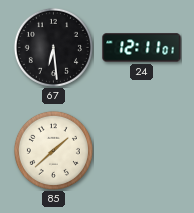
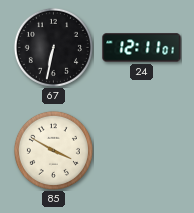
67: 6:29 -> 6:32 (53, 47)
85: 1:38 -> 3:50 (53, 150)
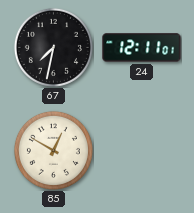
67: 6:32 -> 7:32 (53, 47)
85: 3:50 -> 12:50 (53, 150)
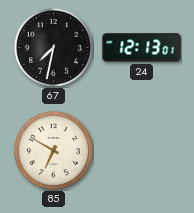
24: 12:11 -> 12:13 (142, 48)
85: 12:50 -> 6:50 (53, 150)
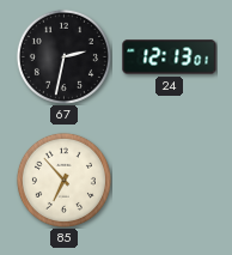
67: 7:32 -> 2:32 (63, 56)
85: 6:50 -> 6:53 (63, 180)
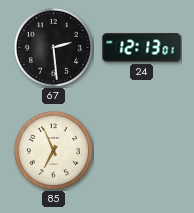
67: 2:32 -> 2:29 (53, 47)
85: 6:53 -> 6:56 (53, 150)
